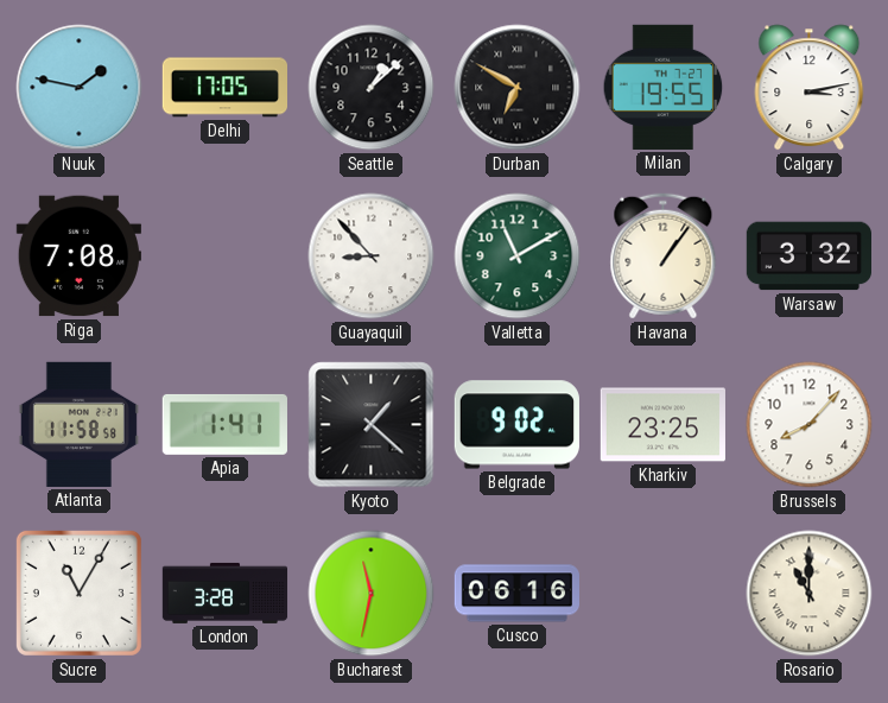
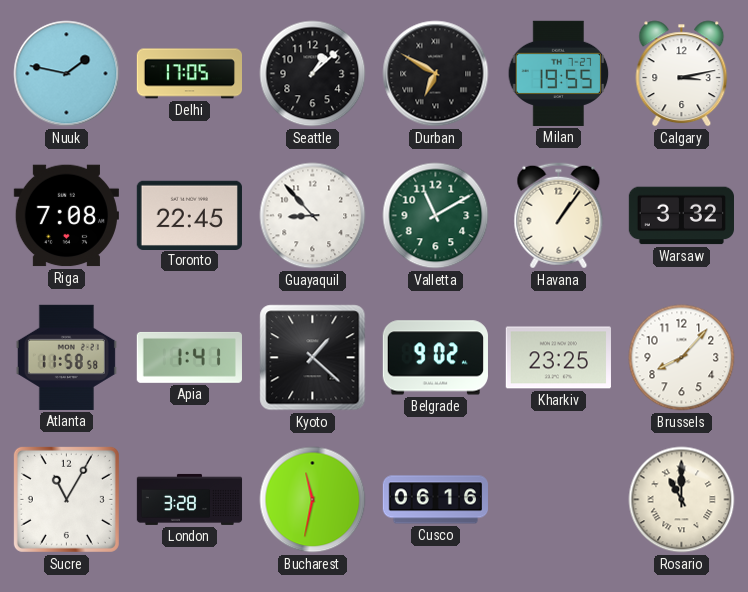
Toronto: none -> 22:45 (189, 215)
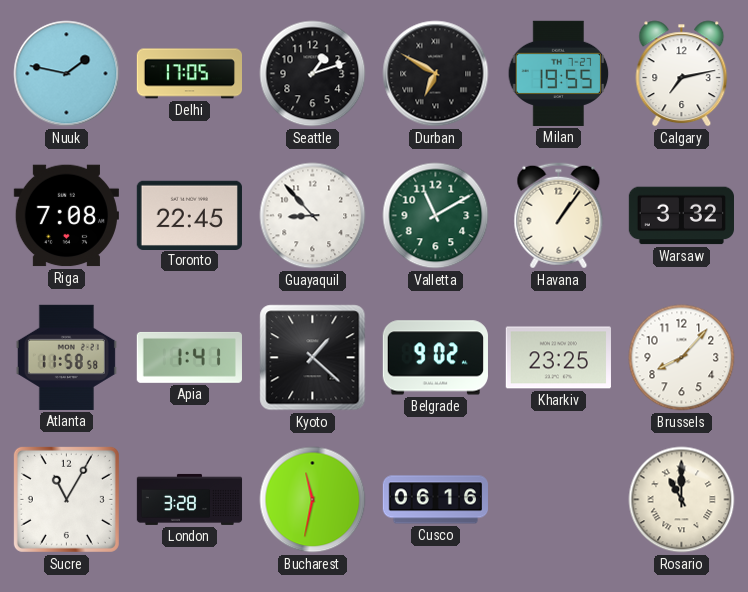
Seattle: 1:08 -> 1:12 (313, 74)
Calgary: 3:13 -> 7:13 (682, 74)
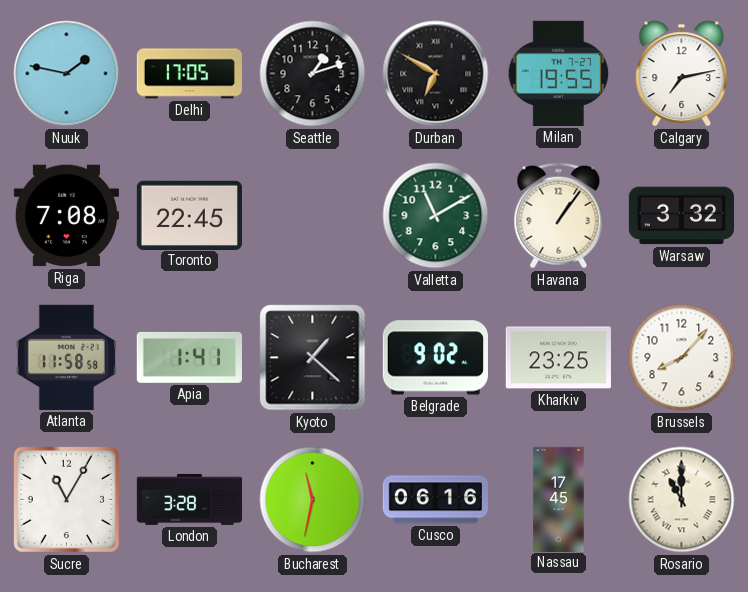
Guayaquil: 8:53 -> none (313, 216)
Nassau: none -> 17:45 (559, 499)
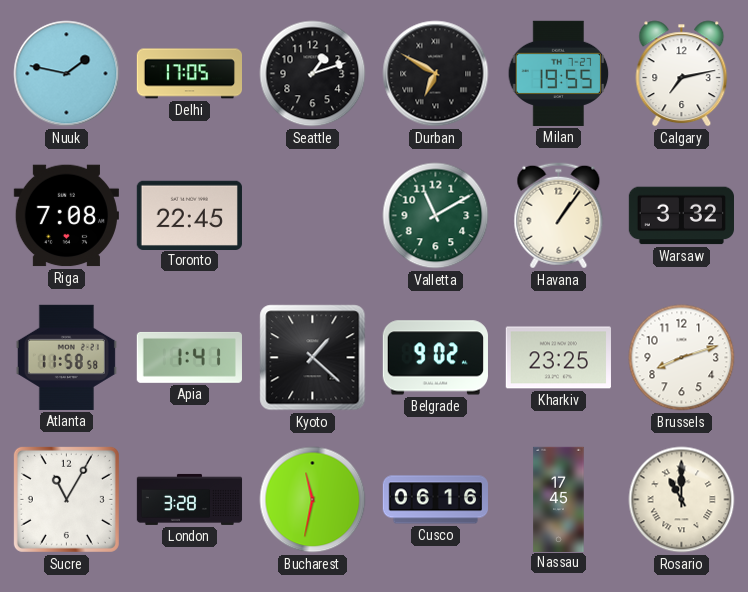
Brussels: 8:07 -> 8:12 (682, 358)
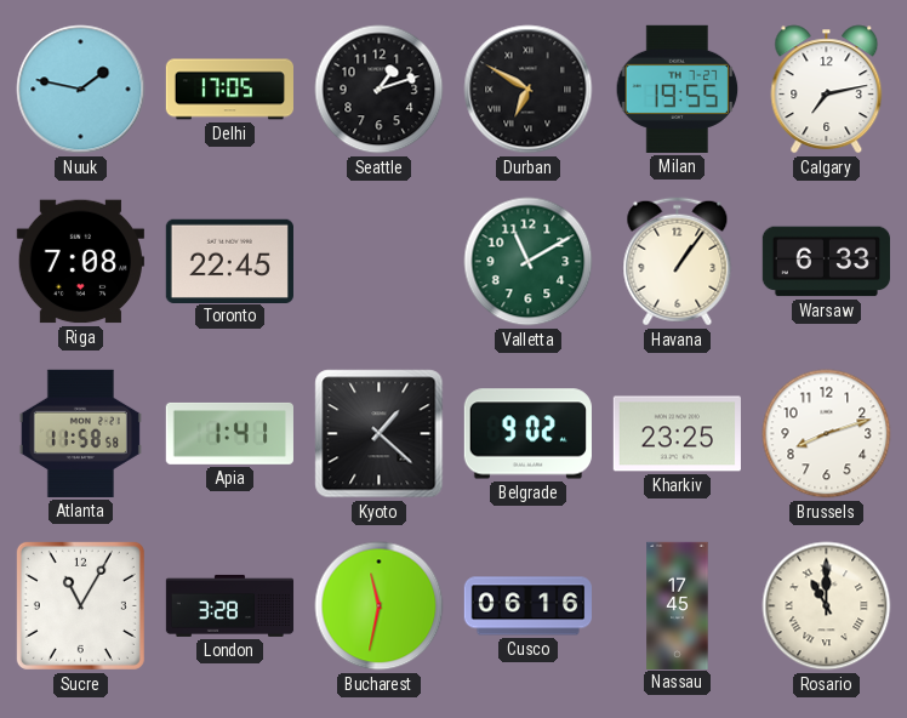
Warsaw: 3:32 -> 6:33 (826, 262)
